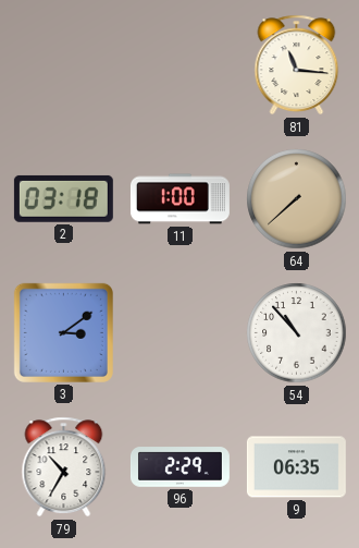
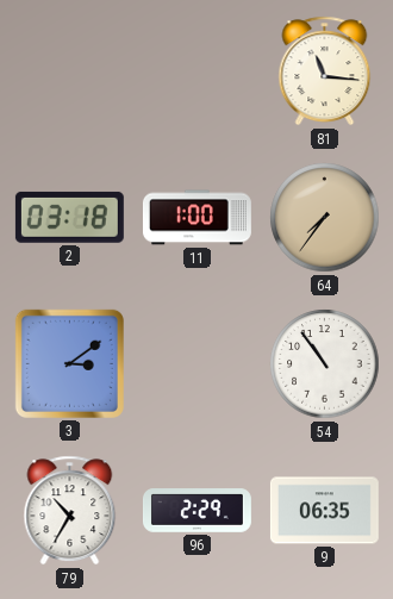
64: 7:38 -> 7:36 (325, 218)
54: 10:53 -> 10:54 (325, 364)
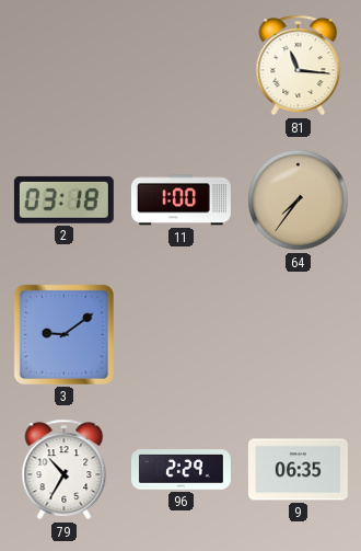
3: 3:09 -> 9:09 (63, 334)
54: 10:54 -> none (325, 364)
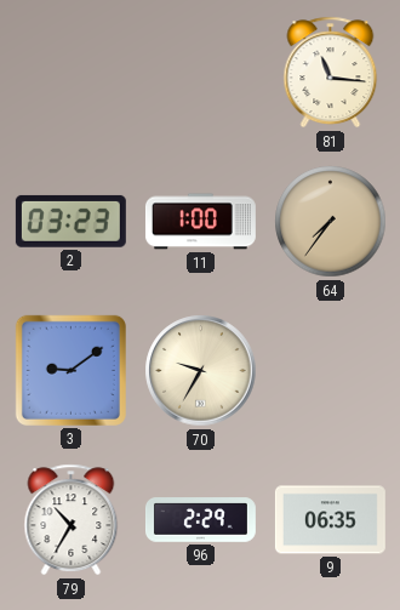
2: 03:18 -> 03:23 (70, 221)
70: none -> 9:35 (201, 371)
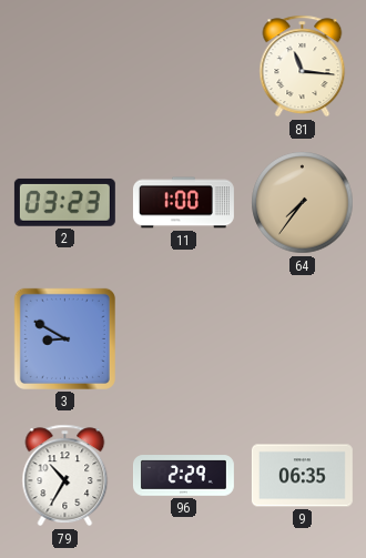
3: 9:09 -> 8:50 (64, 338)
70: 9:35 -> none (201, 371)
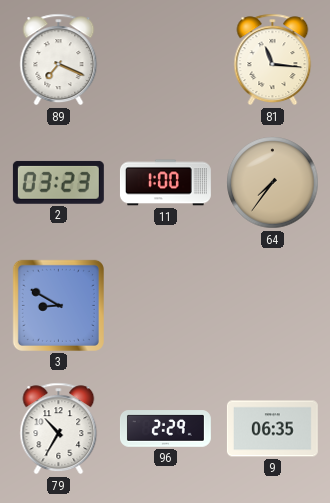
89: none -> 7:19 (59, 60)
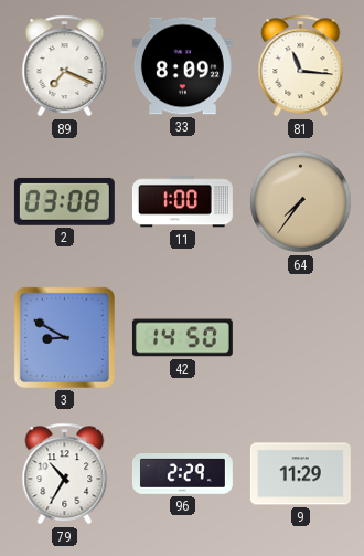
33: none -> 8:09 (182, 66)
2: 03:23 -> 03:08 (64, 201)
42: none -> 14:50 (182, 338)
9: 06:35 -> 11:29 (300, 474)
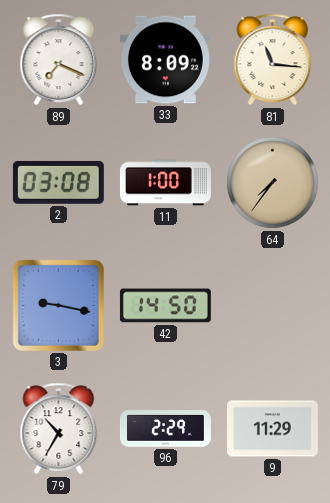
3: 8:50 -> 9:17 (58, 305)
